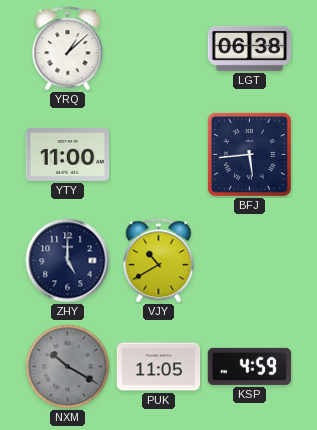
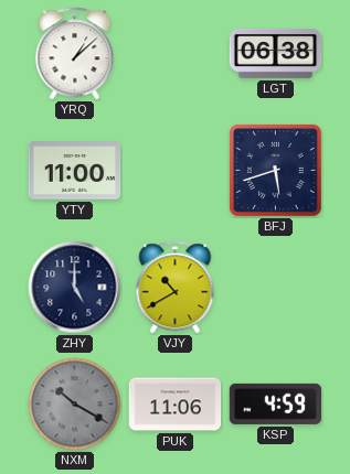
BFJ: 5:44 -> 5:42 (275, 170)
PUK: 11:05 -> 11:06 (176, 405)
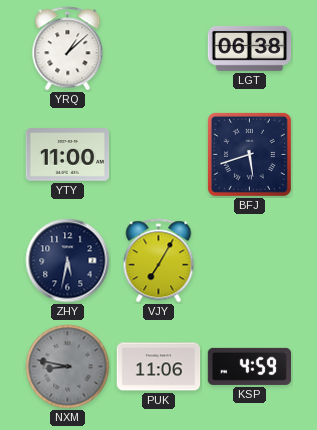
ZHY: 5:00 -> 5:32 (68, 261)
VJY: 10:40 -> 7:05 (159, 261)
NXM: 10:20 -> 8:47 (68, 367)
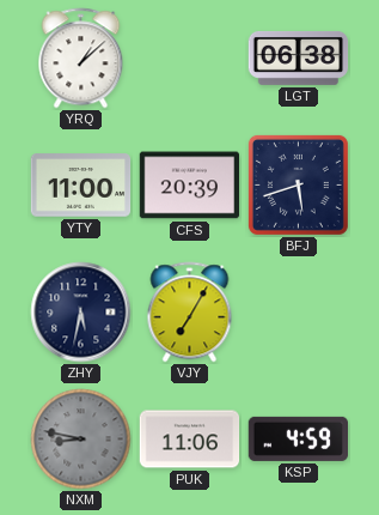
CFS: none -> 20:39 (189, 186)
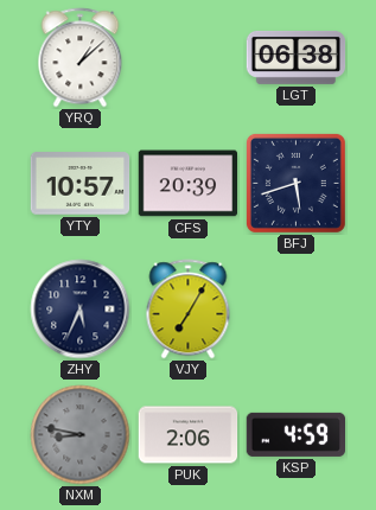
YTY: 11:00 -> 10:57 (81, 184)
ZHY: 5:32 -> 5:34 (81, 310)
PUK: 11:06 -> 2:06 (189, 435)
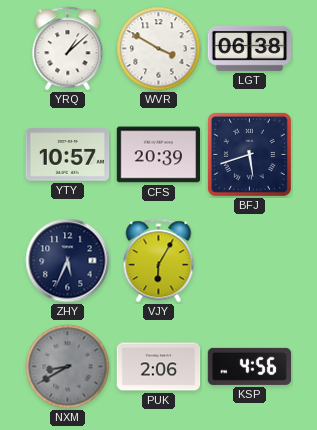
WVR: none -> 3:50 (159, 49)
VJY: 7:05 -> 6:05 (159, 261)
NXM: 8:47 -> 8:40 (68, 367)
KSP: 4:59 -> 4:56 (249, 366)
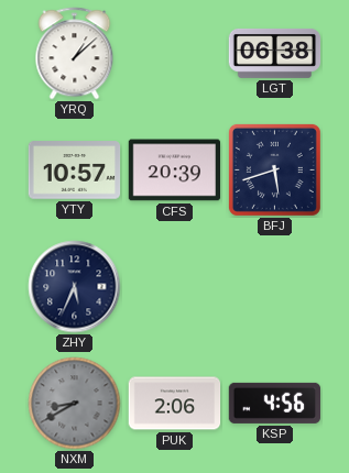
WVR: 3:50 -> none (159, 49)
VJY: 6:05 -> none (159, 261)
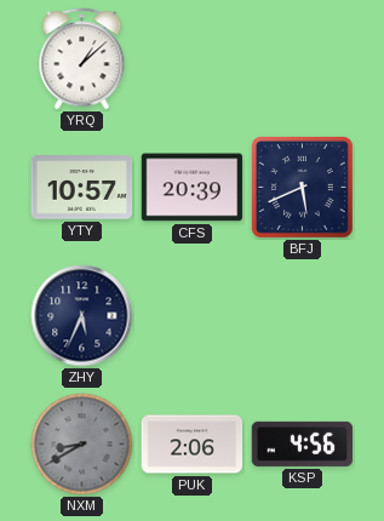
LGT: 06:38 -> none (275, 53)
BFJ: 5:42 -> 5:41 (302, 187)
